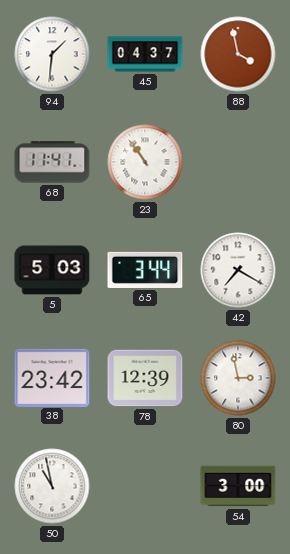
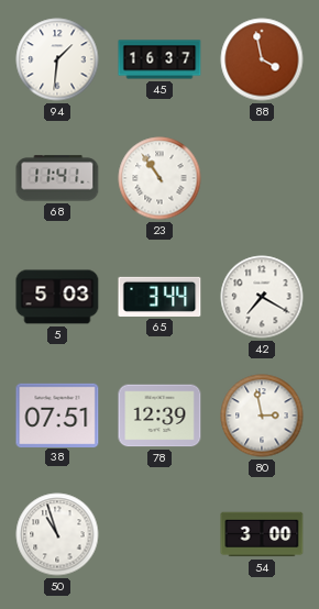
45: 04:37 -> 16:37 (159, 59)
38: 23:42 -> 07:51 (57, 414)
50: 10:58 -> 10:57 (57, 534)
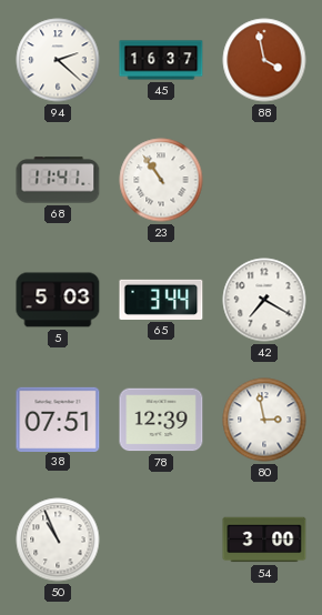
94: 1:31 -> 2:22 (58, 60)
50: 10:57 -> 10:56 (58, 540)
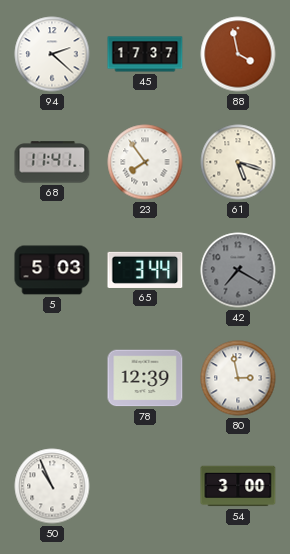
45: 16:37 -> 17:37 (145, 54)
23: 10:54 -> 7:54 (145, 162)
61: none -> 5:18 (238, 162)
42 dial: white -> grey (238, 270)
38: 07:51 -> none (58, 419)
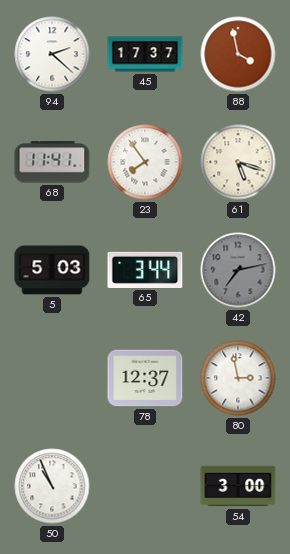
42: 7:20 -> 7:13 (238, 270)
78: 12:39 -> 12:37 (145, 378)
